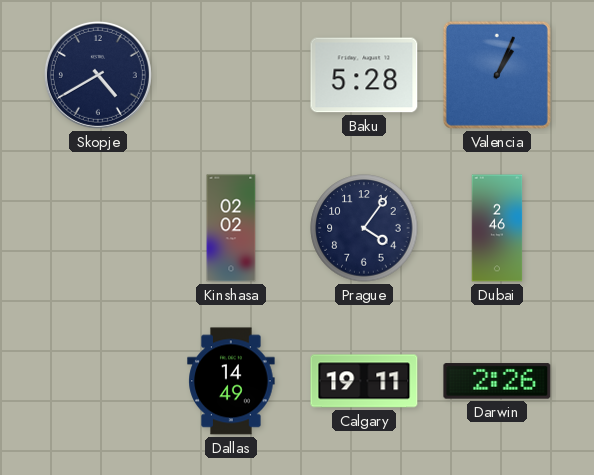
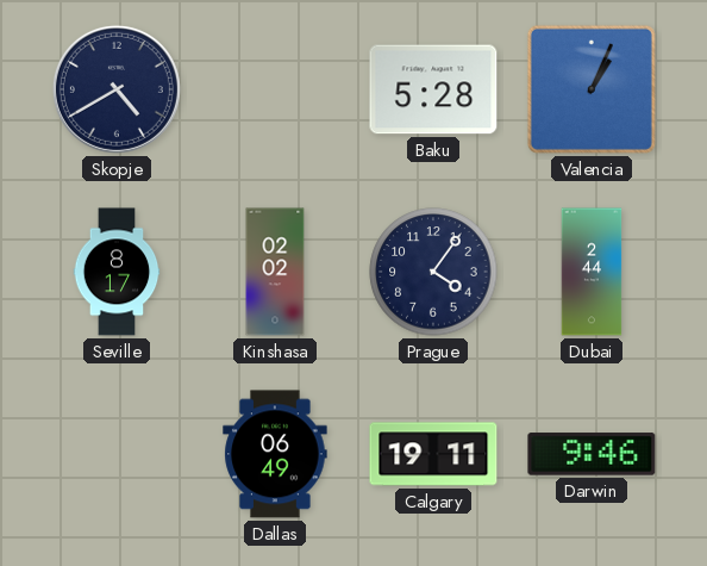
Seville: none -> 8:17 (117, 272)
Dubai: 2:46 -> 2:44 (592, 272)
Dallas: 14:49 -> 06:49 (275, 454)
Darwin: 2:26 -> 9:46 (592, 454)
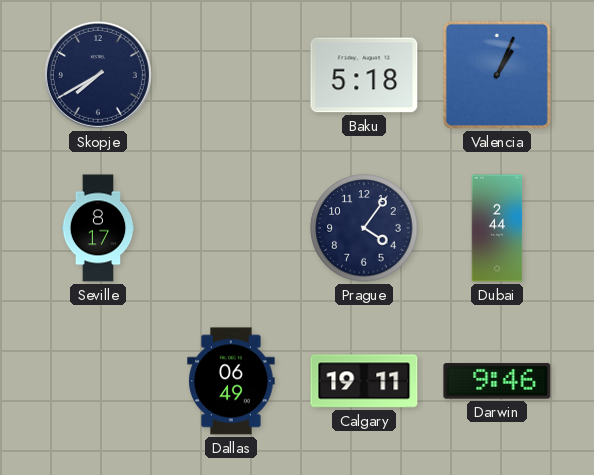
Skopje: 4:40 -> 7:40 (98, 75)
Baku: 5:28 -> 5:18 (364, 75)
Kinshasa: 02:02 -> none (275, 272)
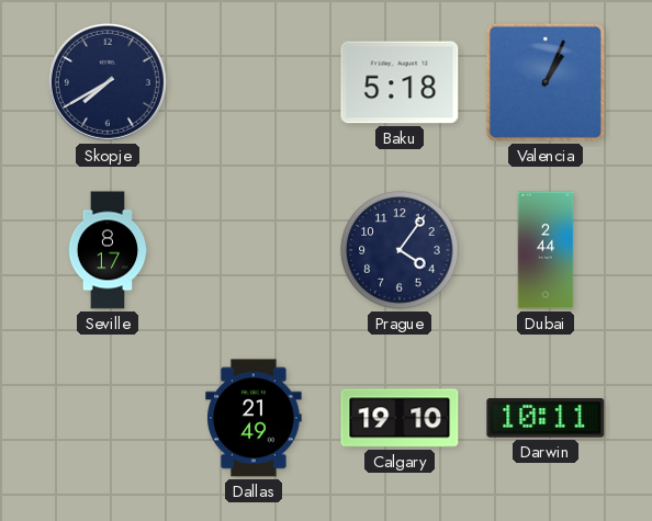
Dallas: 06:49 -> 21:49 (254, 418)
Calgary: 19:11 -> 19:10 (400, 418)
Darwin: 9:46 -> 10:11 (546, 418)
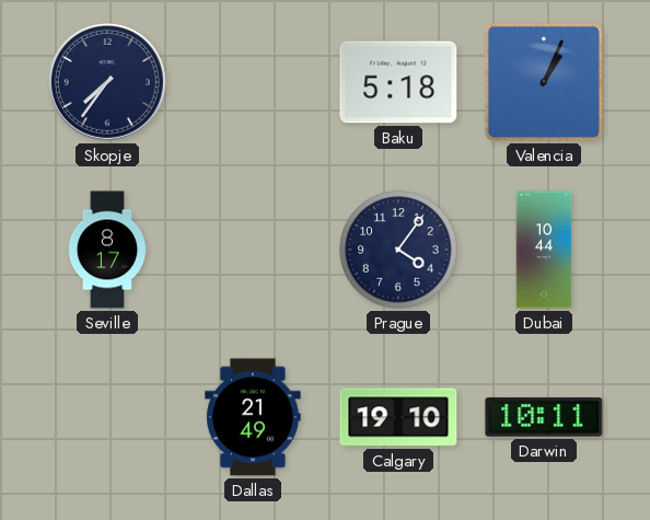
Skopje: 7:40 -> 7:36 (107, 82)
Dubai: 2:44 -> 10:44 (544, 250)
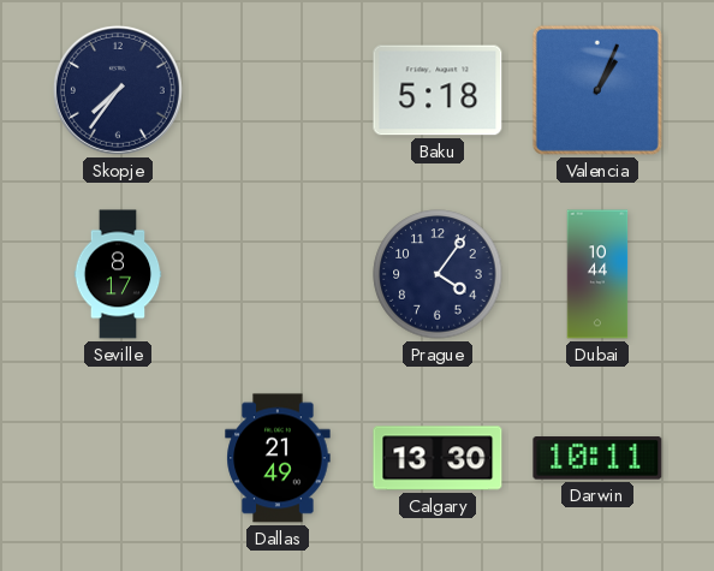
Calgary: 19:10 -> 13:30 (438, 458)
